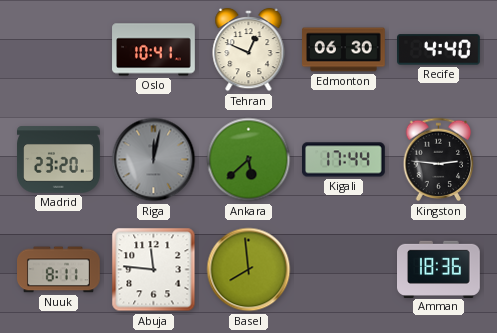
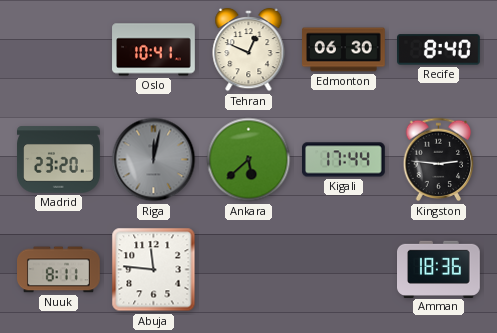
Recife: 4:40 -> 8:40 (439, 50)
Basel: 7:59 -> none (249, 270)
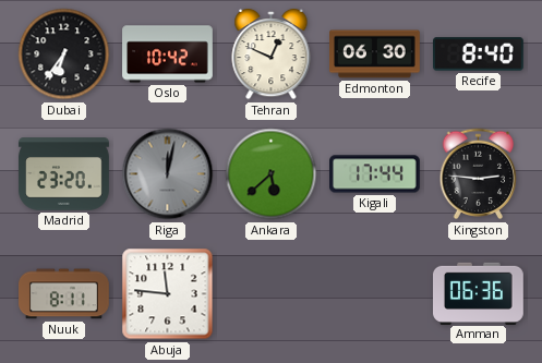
Dubai: none -> 6:36 (64, 55)
Oslo: 10:41 -> 10:42 (168, 55)
Amman: 18:36 -> 06:36 (479, 293)
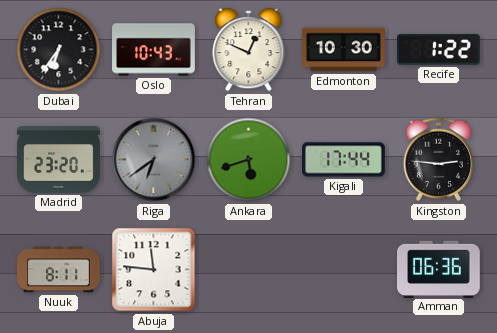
Oslo: 10:42 -> 10:43 (154, 50)
Edmonton: 06:30 -> 10:30 (344, 50)
Recife: 8:40 -> 1:22 (439, 50)
Riga: 12:02 -> 6:39 (154, 160)
Ankara: 5:38 -> 5:42 (249, 160)
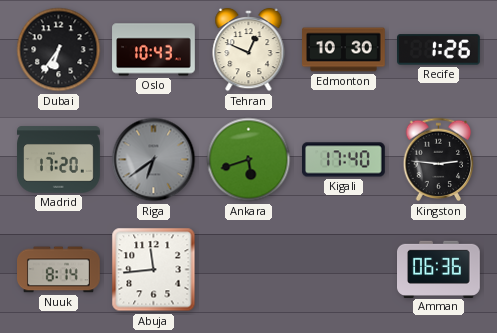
Recife: 1:22 -> 1:26 (439, 50)
Madrid: 23:20 -> 17:20 (59, 160)
Kigali: 17:44 -> 17:40 (344, 160)
Nuuk: 8:11 -> 8:14 (59, 270)
Abuja: 11:46 -> 11:44 (154, 270)
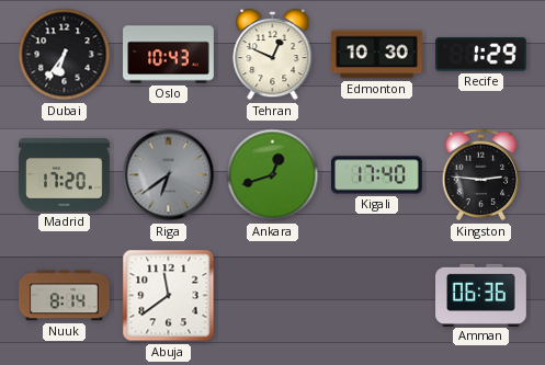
Recife: 1:26 -> 1:29 (481, 55)
Ankara: 5:42 -> 12:42 (273, 175)
Abuja: 11:44 -> 11:39 (169, 296)
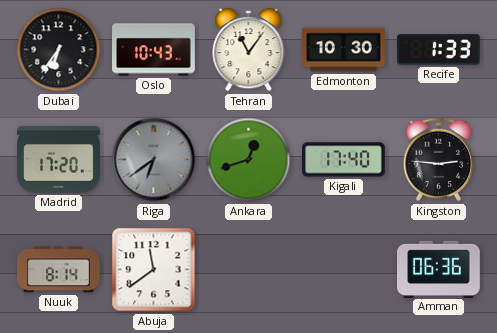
Tehran: 12:49 -> 11:06 (249, 50)
Recife: 1:29 -> 1:33 (439, 50)
